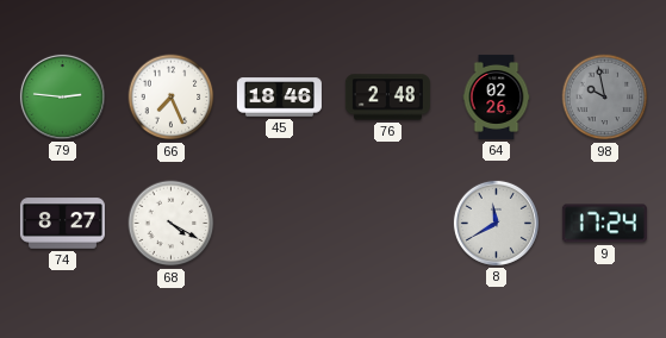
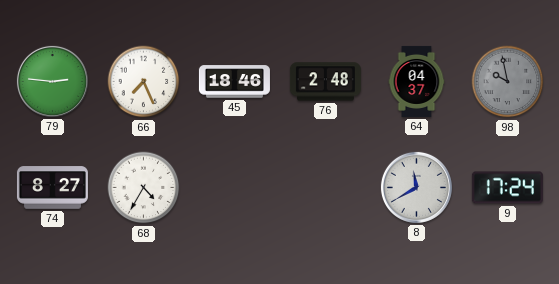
64: 02:26 -> 04:37 (417, 81)
68: 4:20 -> 4:35 (144, 188)
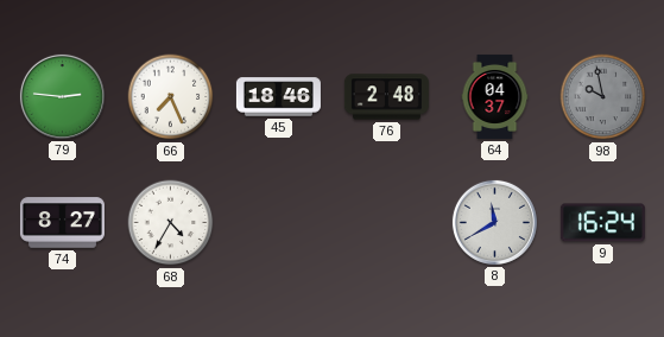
9: 17:24 -> 16:24 (602, 223)
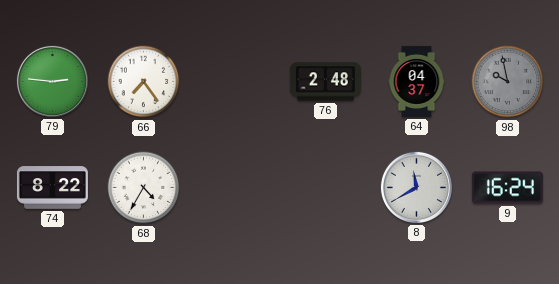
66: 7:26 -> 7:24 (144, 82)
45: 18:46 -> none (278, 97)
74: 8:27 -> 8:22 (52, 188)
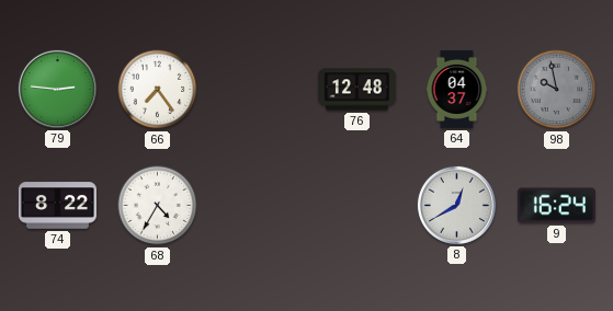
76: 2:48 -> 12:48 (356, 90)
8: 11:40 -> 12:40 (456, 205)
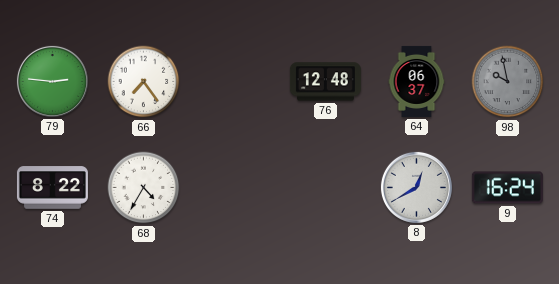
64: 04:37 -> 06:37 (417, 81)
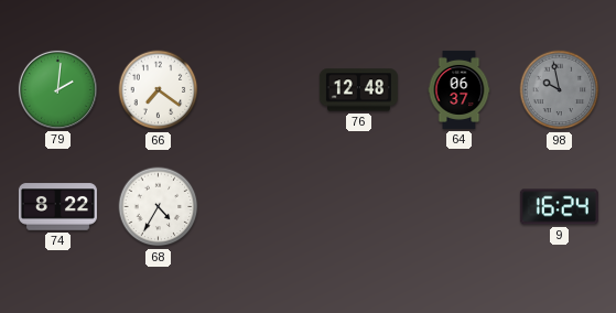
79: 2:46 -> 2:01 (57, 89)
66: 7:24 -> 7:21 (159, 90)
8: 12:40 -> none (416, 187)
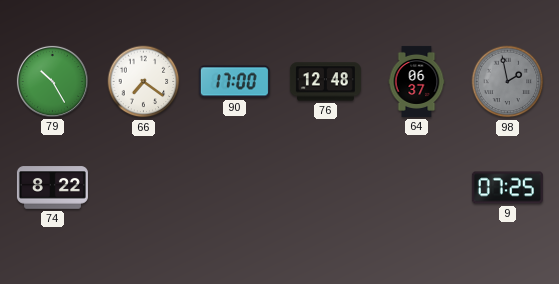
79: 2:01 -> 10:25 (52, 81)
90: none -> 17:00 (234, 82)
98: 9:58 -> 1:58 (508, 82)
68: 4:35 -> none (159, 207)
9: 16:24 -> 07:25 (507, 188)
